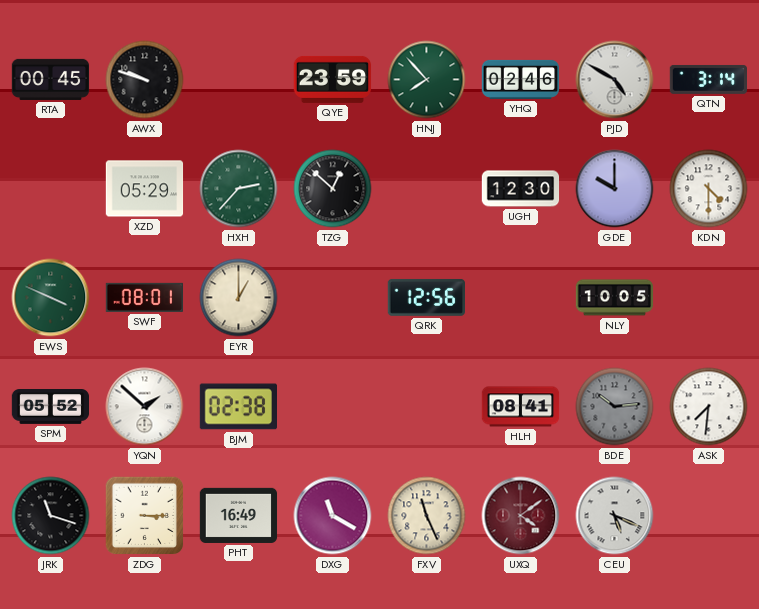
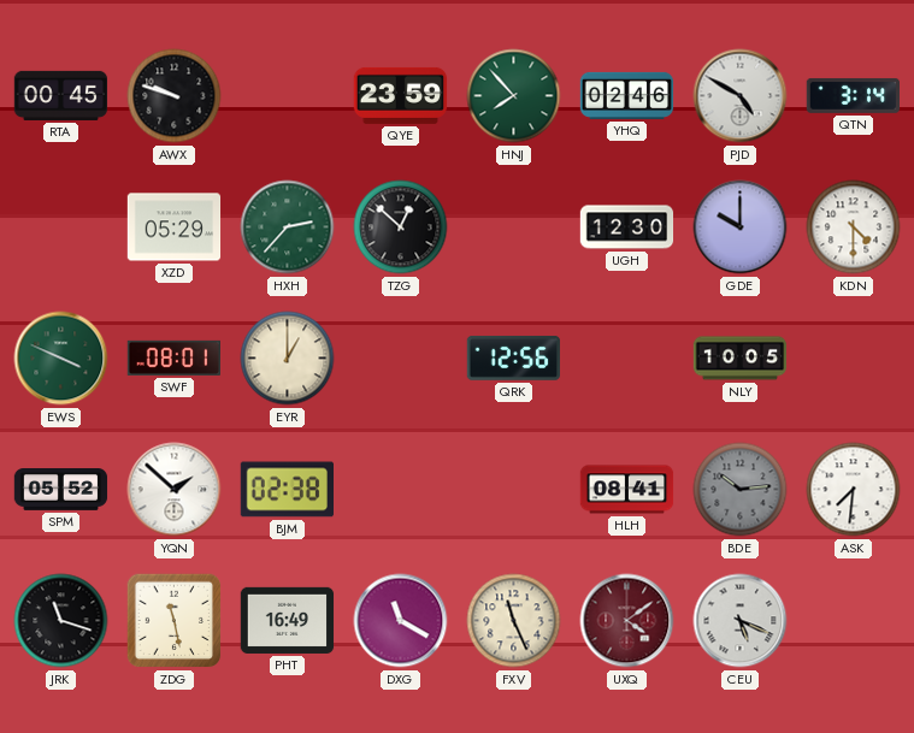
ZDG: 3:15 -> 11:28 (175, 621)
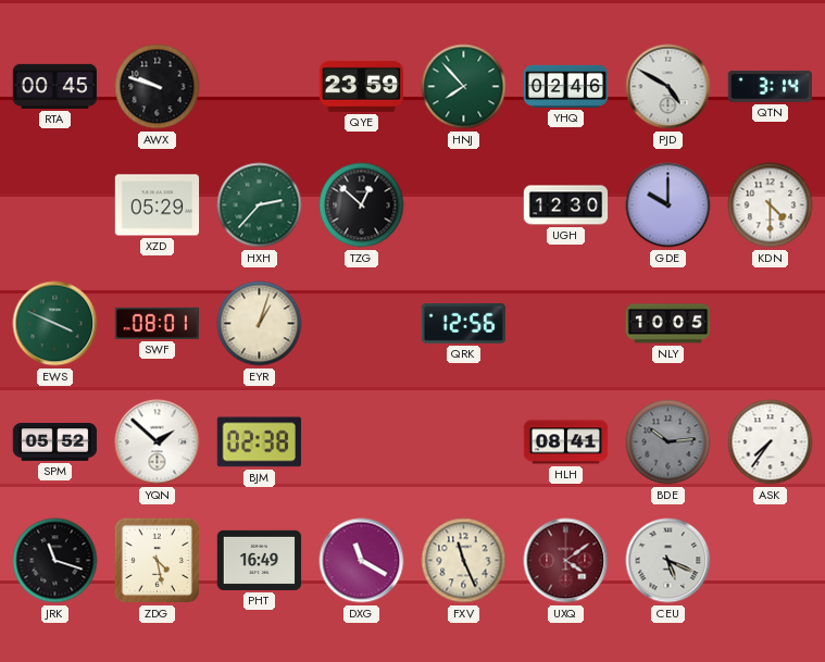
EYR: 1:00 -> 1:03 (260, 324)
ASK: 7:31 -> 7:36 (771, 442)
ZDG: 11:28 -> 4:28 (158, 561)
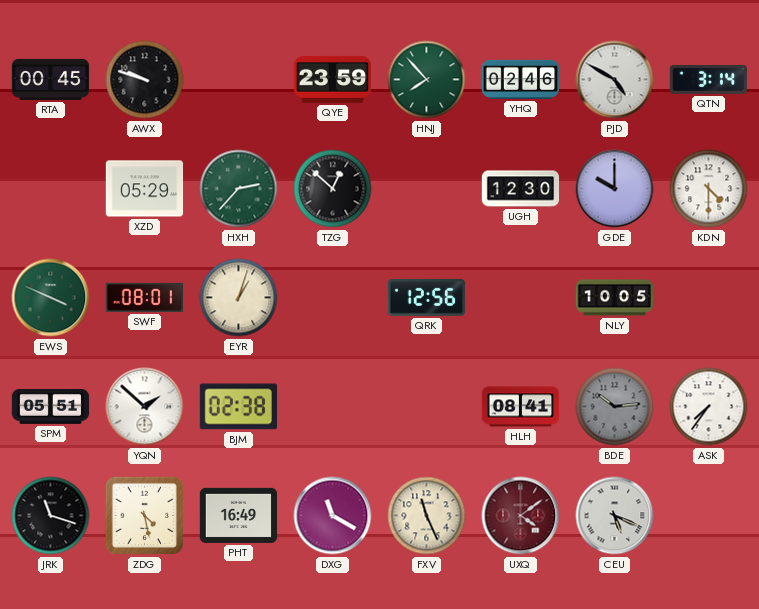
SPM: 05:52 -> 05:51 (51, 407)
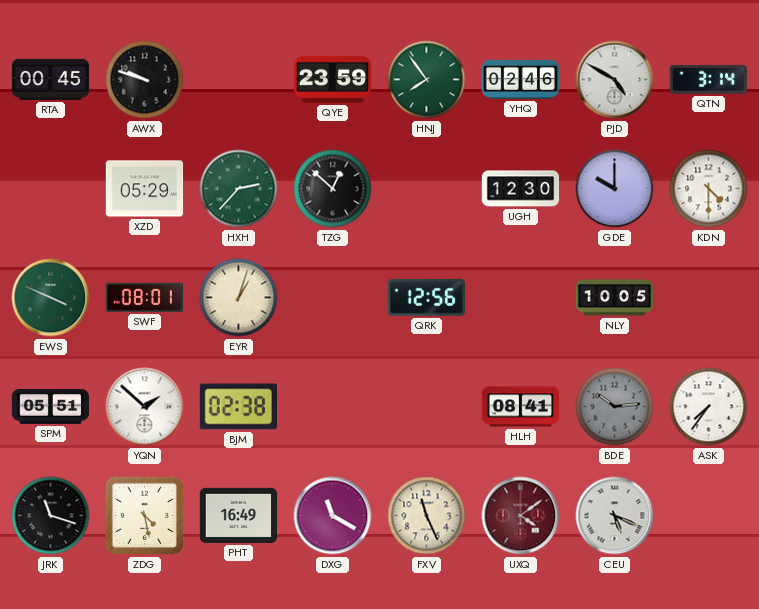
HNJ: 7:53 -> 7:54 (427, 80)
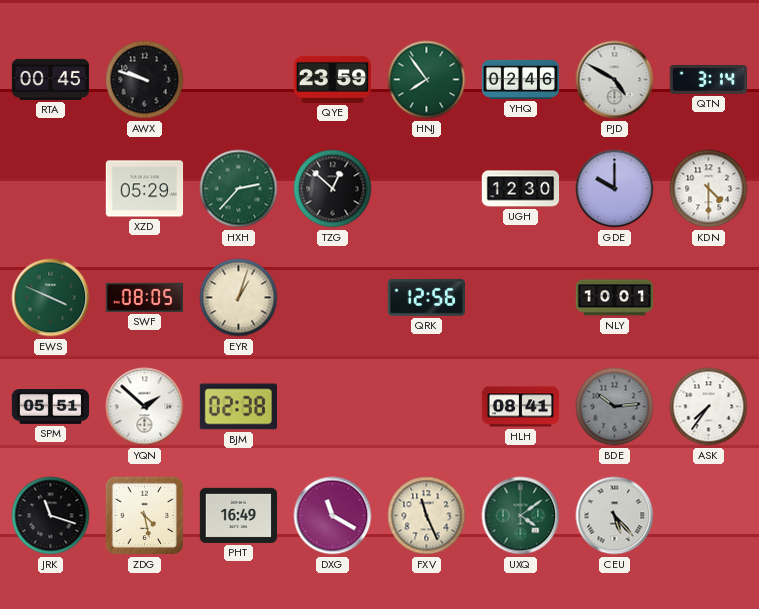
SWF: 08:01 -> 08:05 (144, 297)
NLY: 10:05 -> 10:01 (615, 298)
UXQ dial: burgundy -> green (521, 516)
CEU: 5:19 -> 5:23 (615, 516)
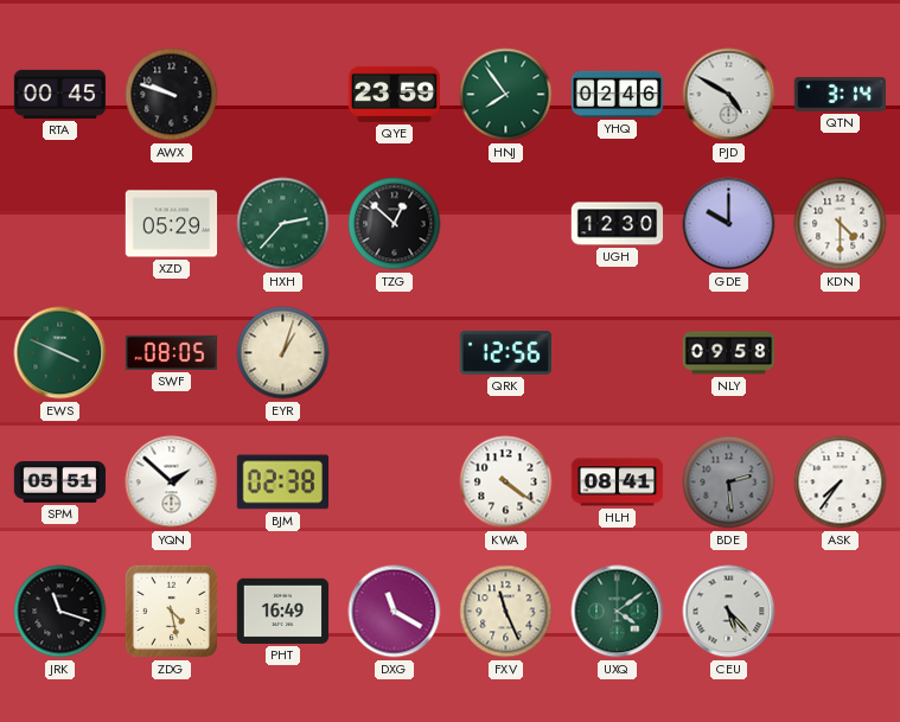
NLY: 10:01 -> 09:58 (729, 353)
KWA: none -> 4:21 (506, 483)
BDE: 10:14 -> 2:29 (729, 483)
